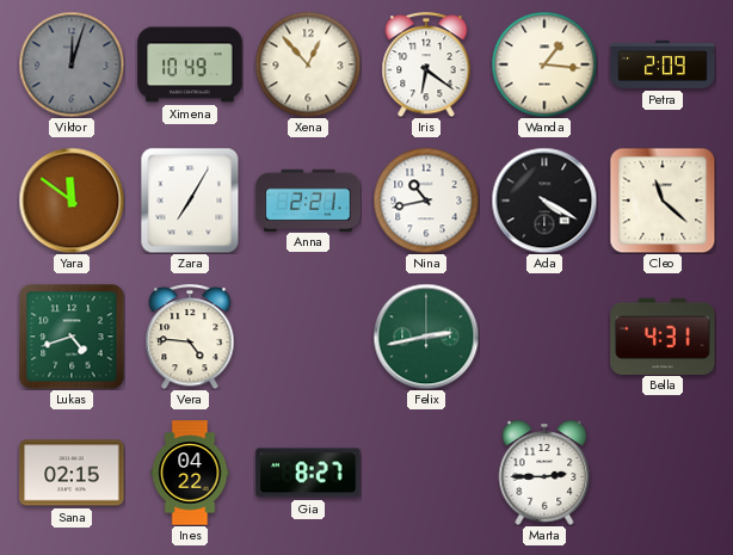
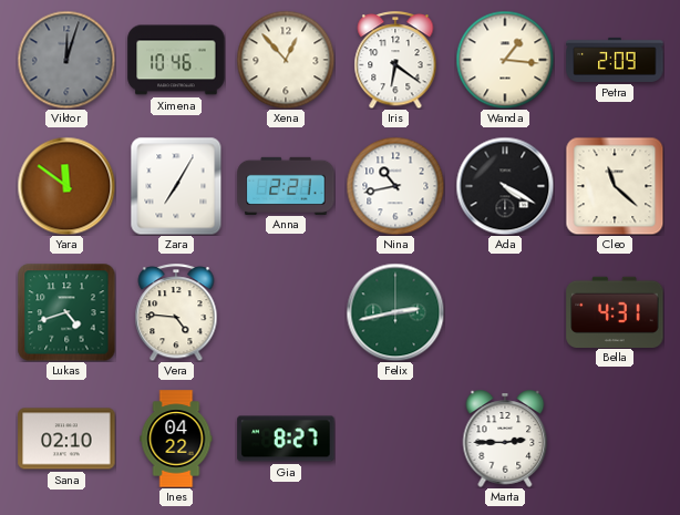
Ximena: 10:49 -> 10:46 (176, 60)
Sana: 02:15 -> 02:10 (66, 439)
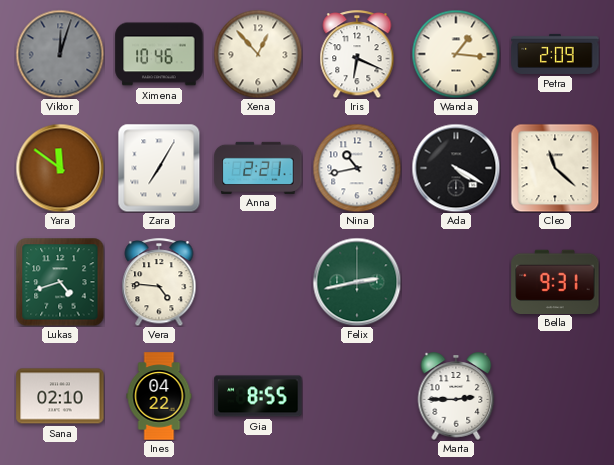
Iris: 6:21 -> 6:19 (357, 54)
Bella: 4:31 -> 9:31 (555, 281)
Gia: 8:27 -> 8:55 (258, 396)
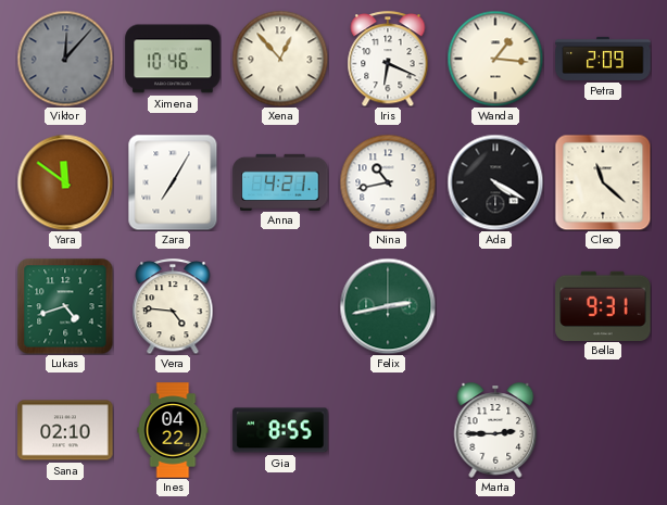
Viktor: 12:03 -> 12:07 (65, 59)
Anna: 2:21 -> 4:21 (280, 181)
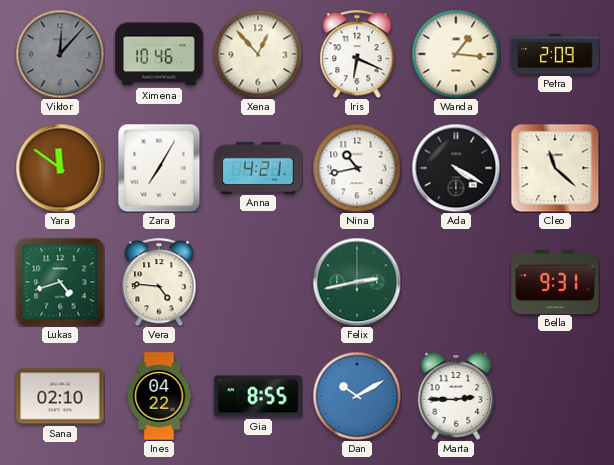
Dan: none -> 10:10 (357, 396)
